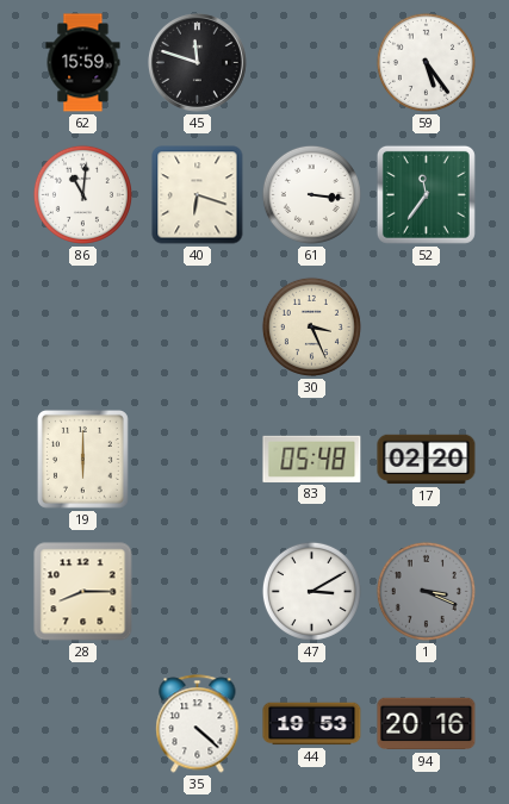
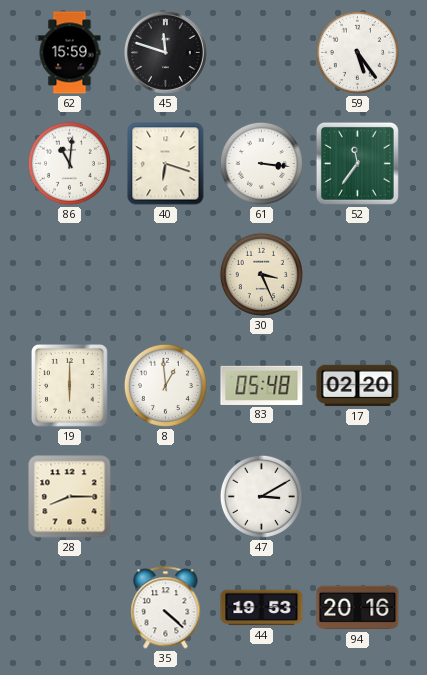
8: none -> 12:59 (165, 385)
1: 3:19 -> none (426, 591)
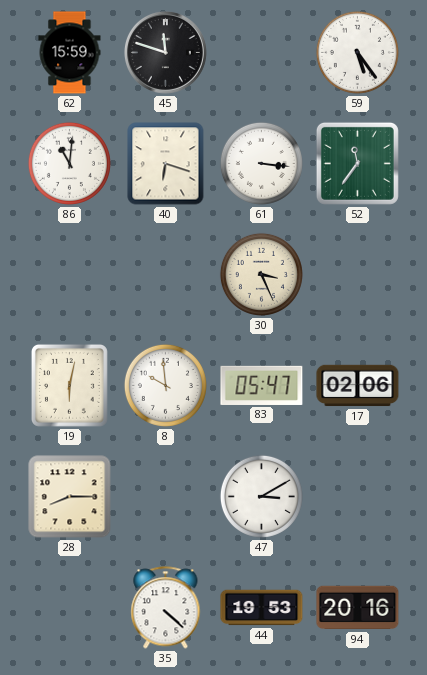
19: 6:00 -> 6:02 (69, 385)
8: 12:59 -> 9:59 (165, 385)
83: 05:48 -> 05:47 (262, 385)
17: 02:20 -> 02:06 (358, 386)
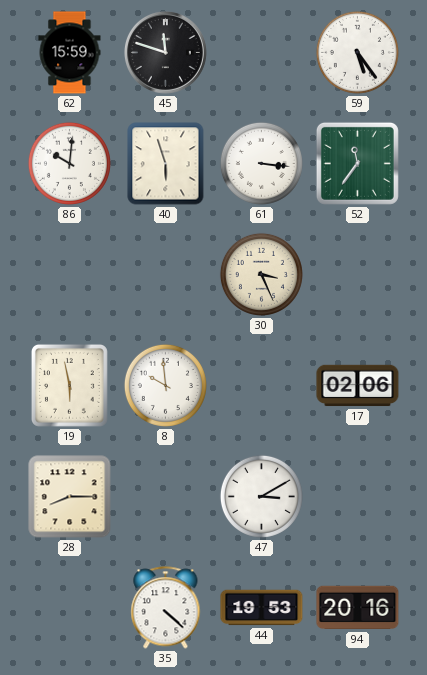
86: 11:01 -> 10:01 (69, 163)
40: 6:18 -> 5:57 (166, 164)
19: 6:02 -> 5:58 (69, 385)
83: 05:47 -> none (262, 385)
